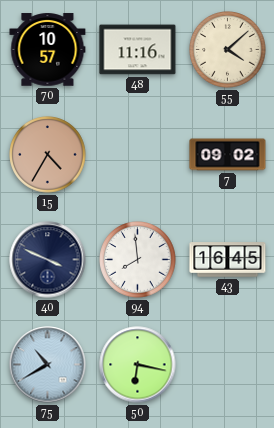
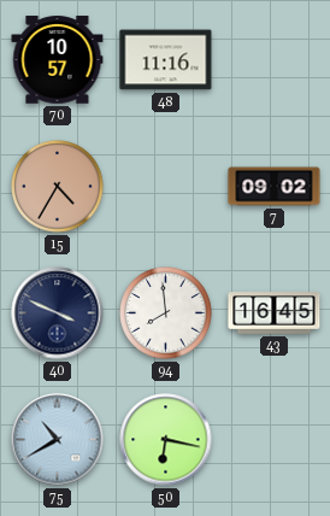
55: 4:08 -> none (228, 50)
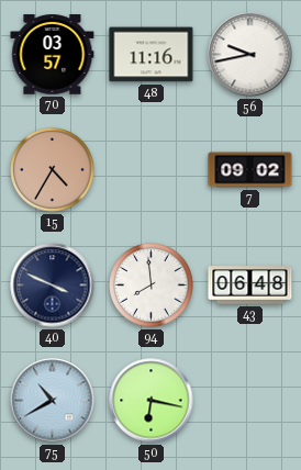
70: 10:57 -> 03:57 (53, 55)
56: none -> 9:43 (250, 55)
43: 16:45 -> 06:48 (250, 286)
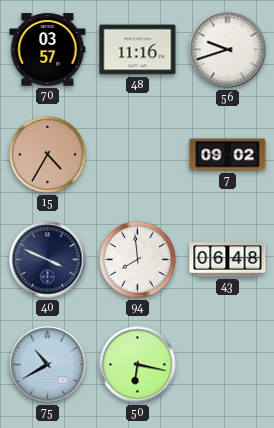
56: 9:43 -> 9:42 (228, 50)
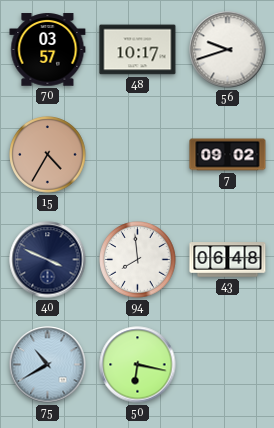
48: 11:16 -> 10:17 (138, 50)
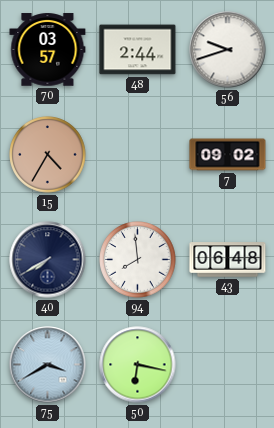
48: 10:17 -> 2:44 (138, 50)
40: 3:49 -> 7:40 (48, 260)
75: 10:40 -> 3:40 (48, 365)
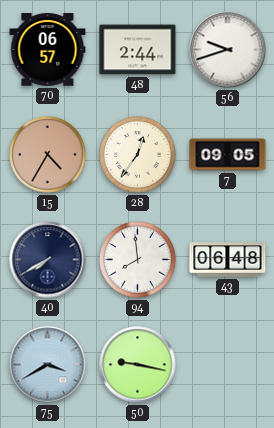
70: 03:57 -> 06:57 (48, 50)
28: none -> 12:36 (138, 155)
7: 09:02 -> 09:05 (228, 155)
50: 6:17 -> 9:17 (138, 365)
